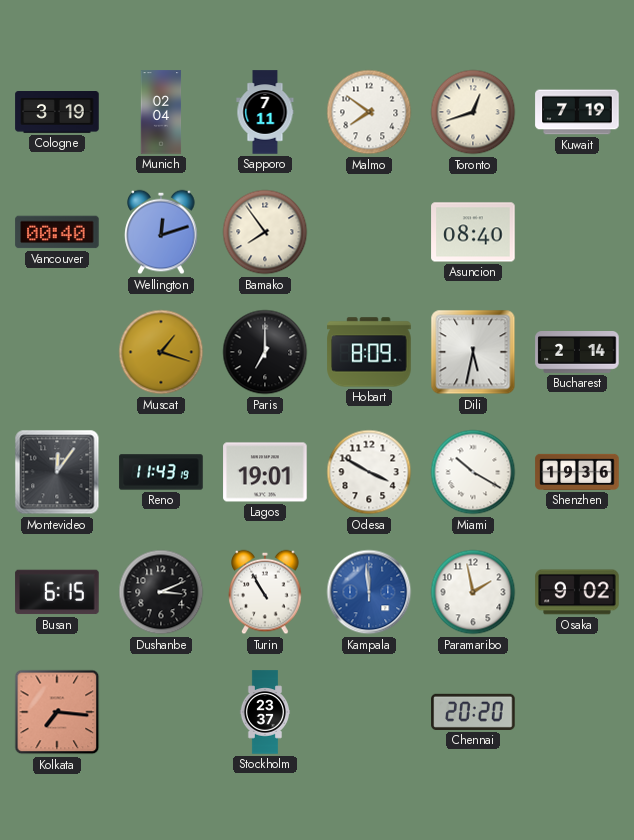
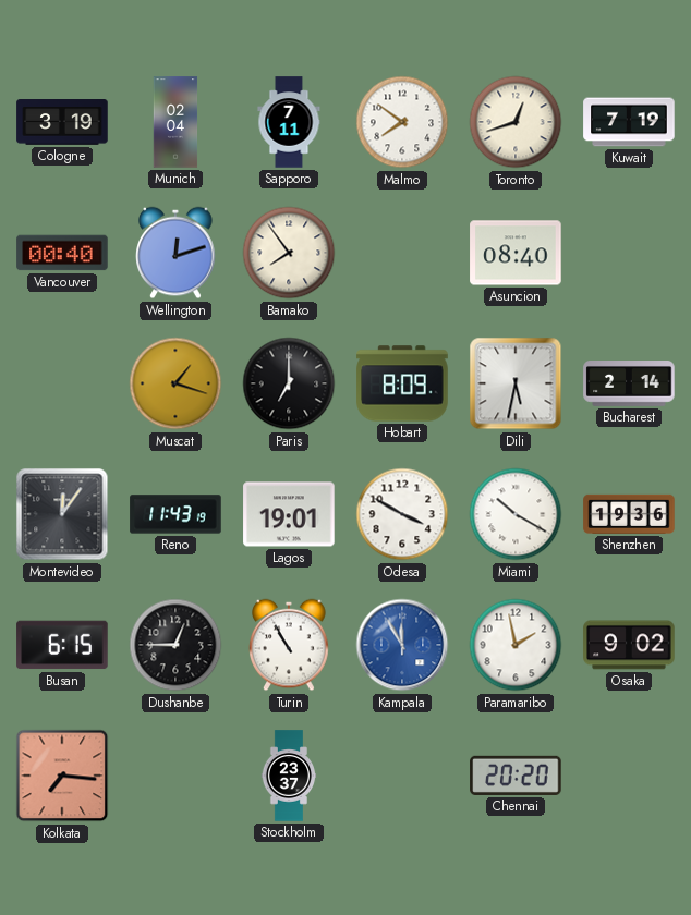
Dushanbe: 3:11 -> 12:45 (175, 645)
Kampala: 11:59 -> 11:55 (402, 645)
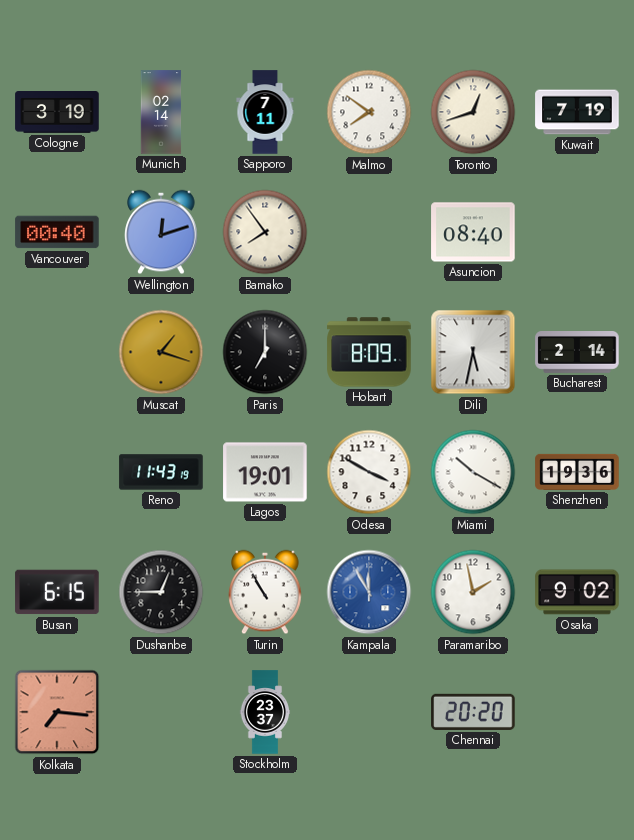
Munich: 02:04 -> 02:14 (161, 112)
Montevideo: 12:06 -> none (62, 514)
